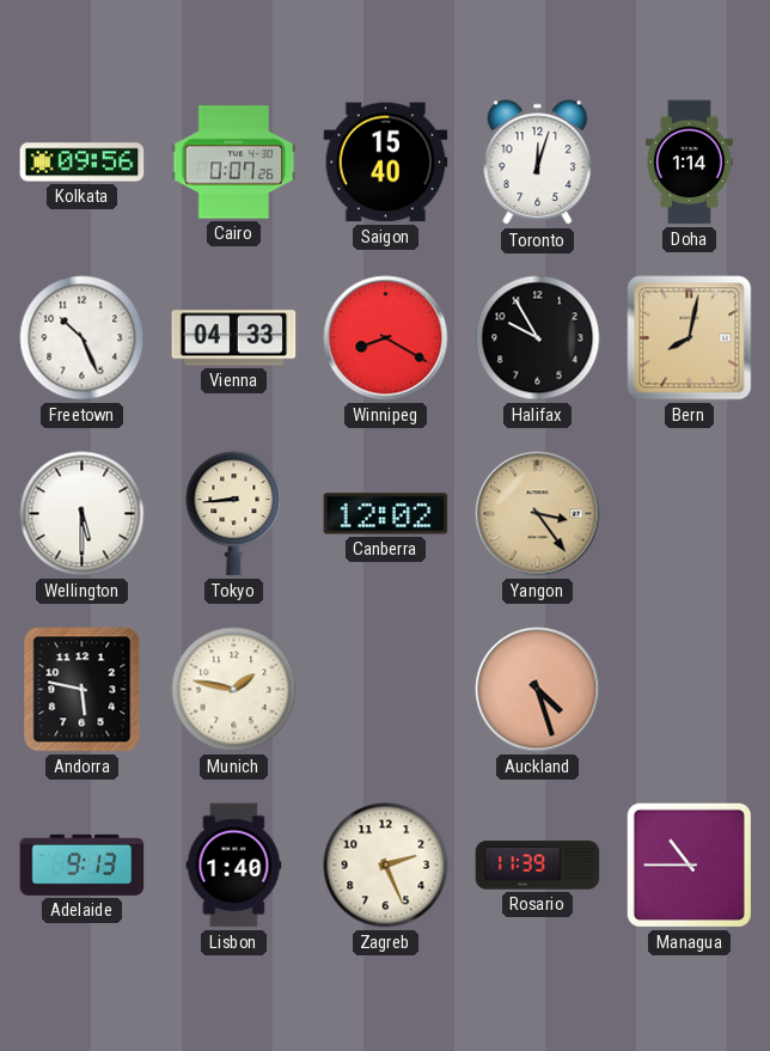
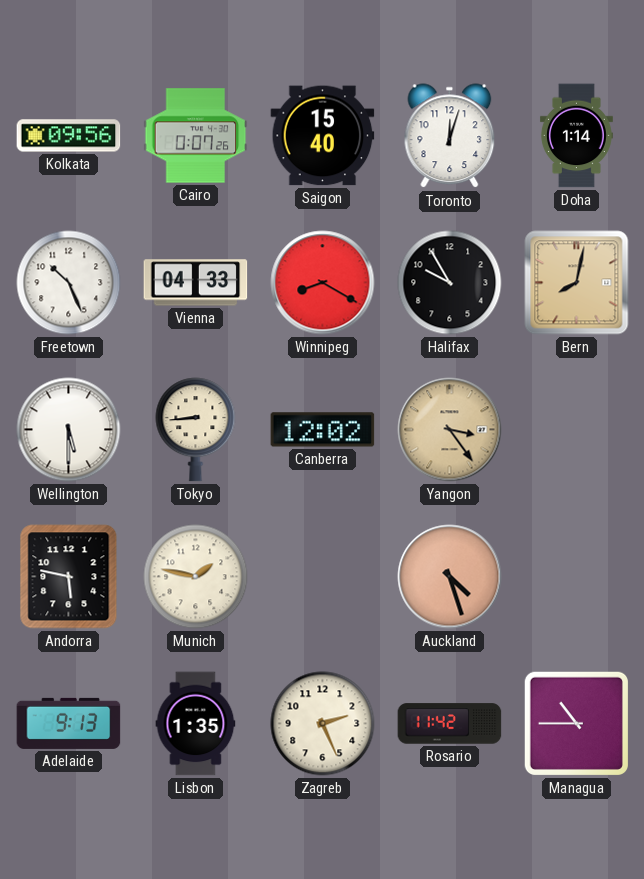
Lisbon: 1:40 -> 1:35 (196, 724)
Rosario: 11:39 -> 11:42 (450, 724)
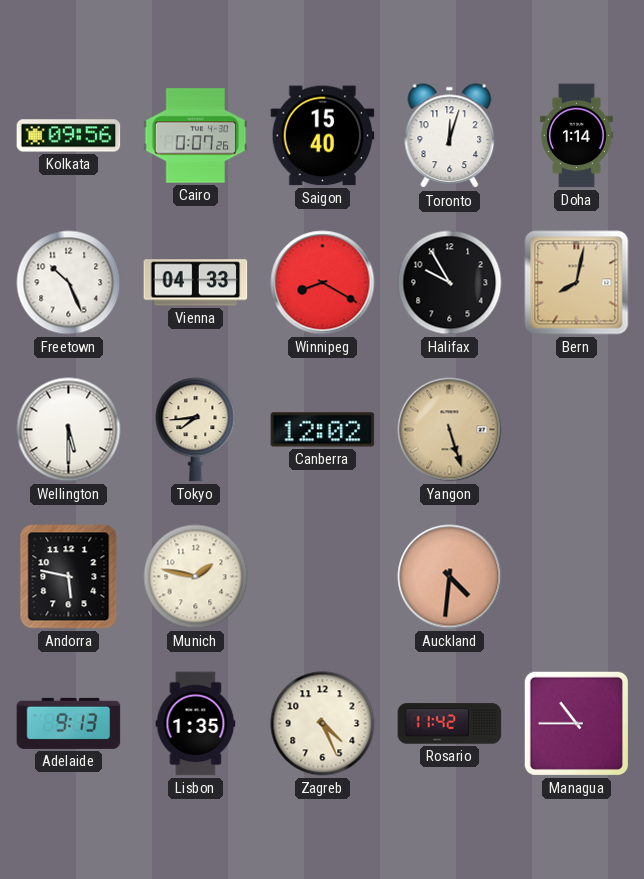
Tokyo: 8:44 -> 7:44 (196, 430)
Yangon: 3:24 -> 5:27 (450, 430)
Auckland: 4:27 -> 4:31 (450, 577)
Zagreb: 2:26 -> 4:26 (323, 724)
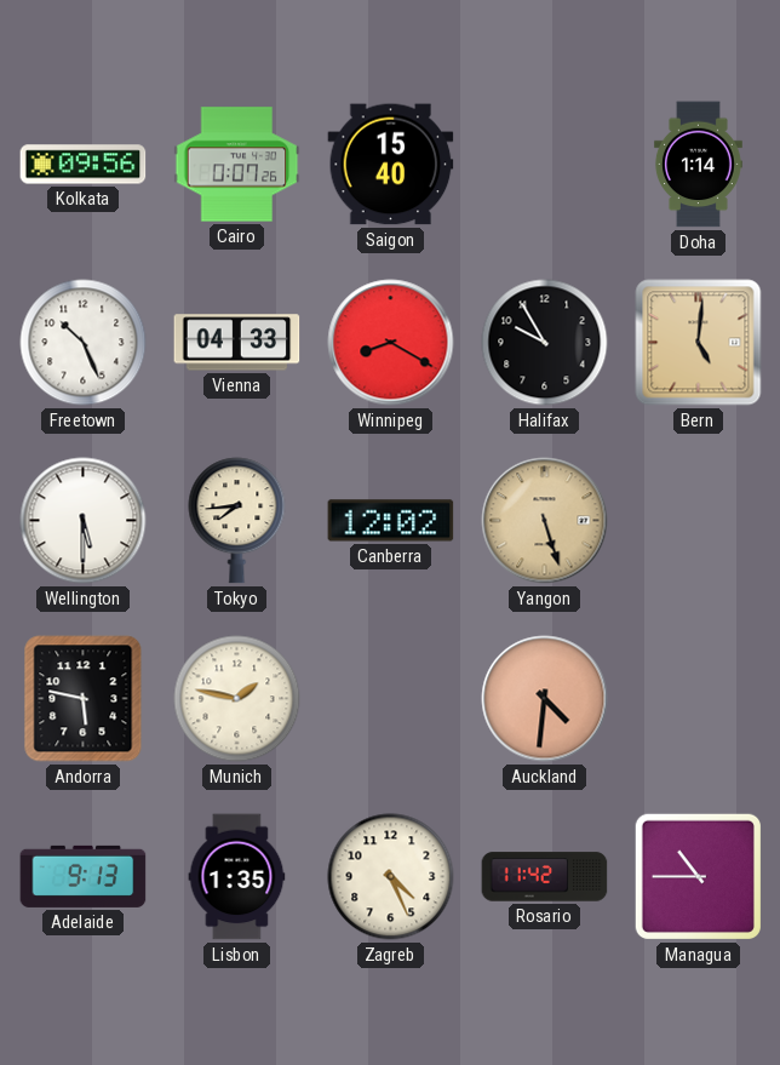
Toronto: 12:03 -> none (450, 136)
Bern: 8:02 -> 5:01 (699, 343)
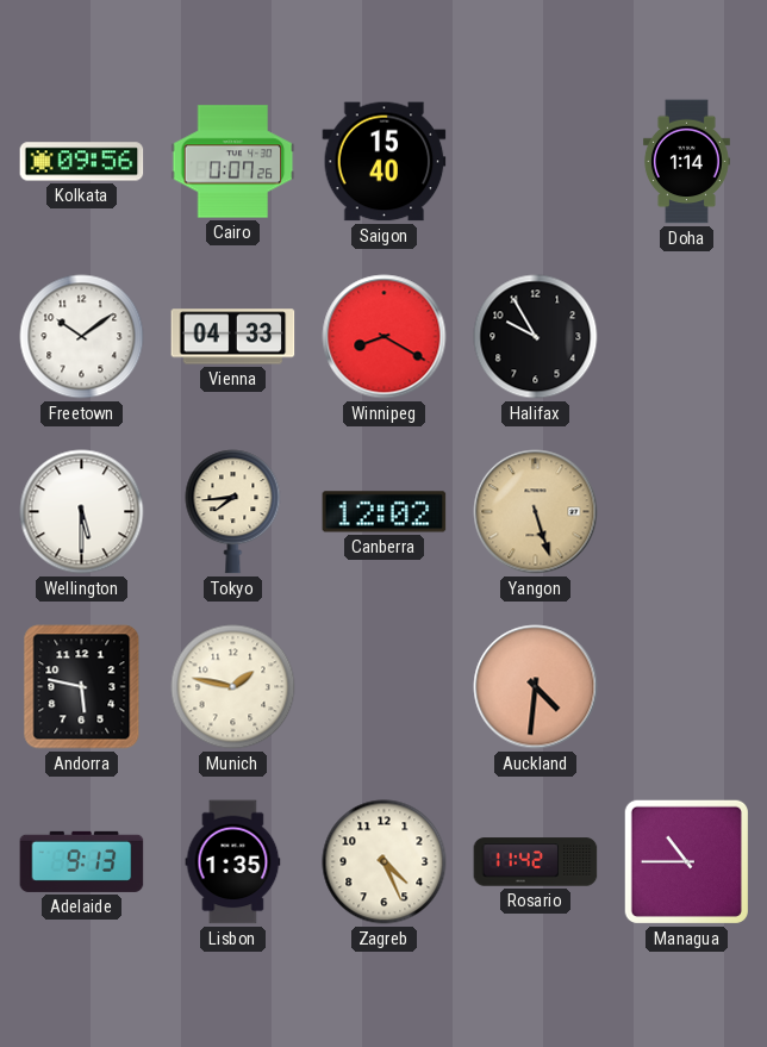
Freetown: 10:26 -> 10:09 (82, 337)
Bern: 5:01 -> none (699, 343)
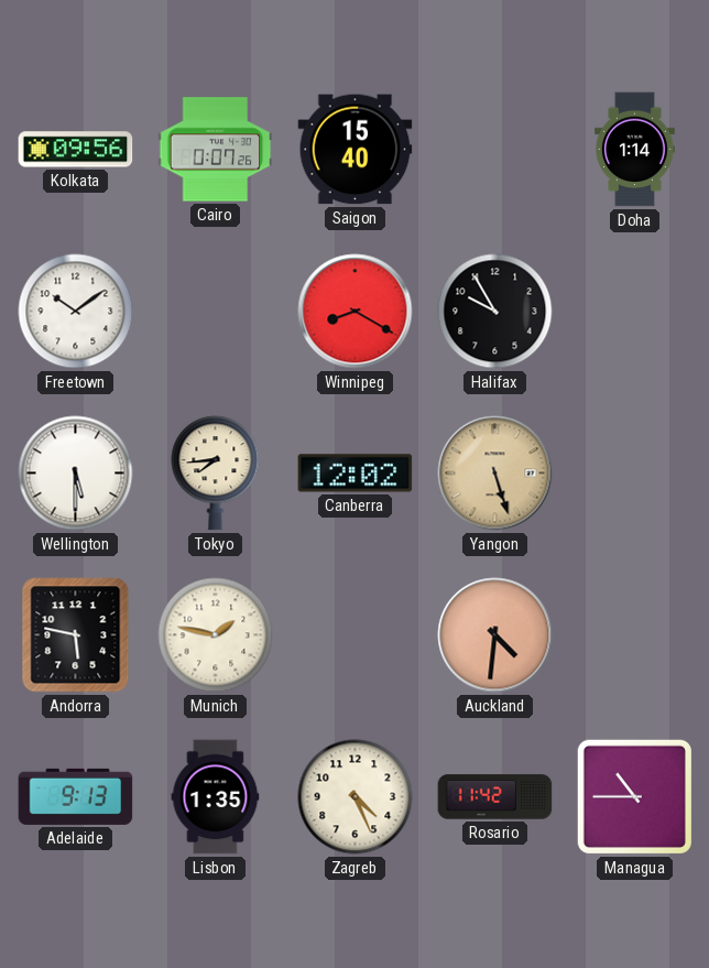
Vienna: 04:33 -> none (233, 337)
